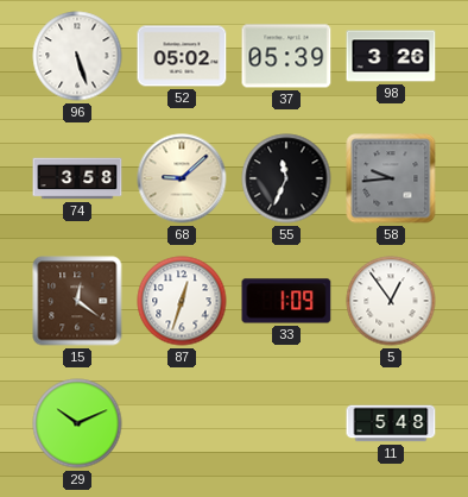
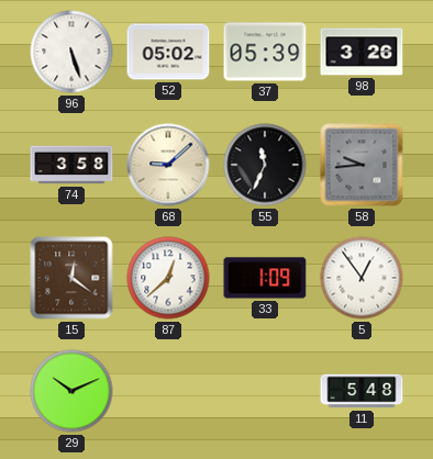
87: 12:33 -> 12:38 (168, 278)
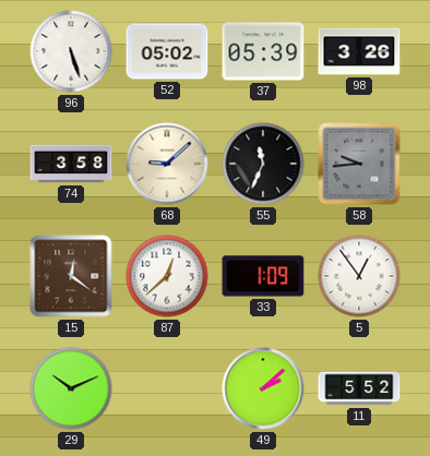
49: none -> 2:08 (263, 388)
11: 5:48 -> 5:52 (359, 388)
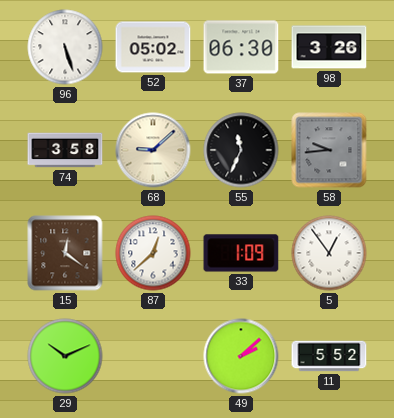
37: 05:39 -> 06:30 (241, 47)
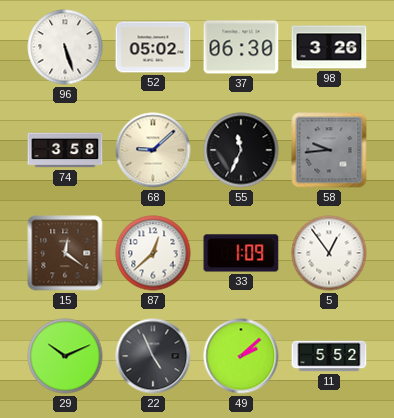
22: none -> 4:56 (153, 356)
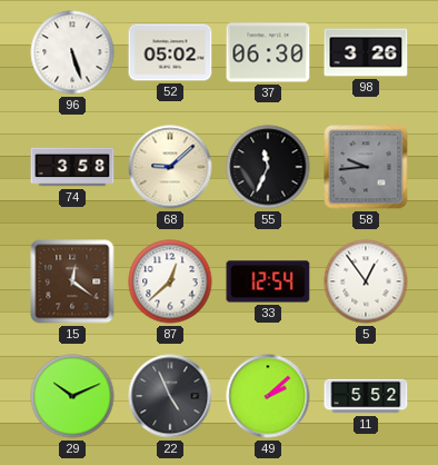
33: 1:09 -> 12:54 (268, 281)
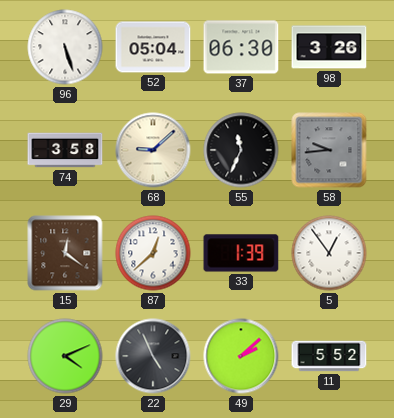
52: 05:02 -> 05:04 (153, 47)
33: 12:54 -> 1:39 (241, 253)
29: 10:11 -> 4:11 (65, 356)
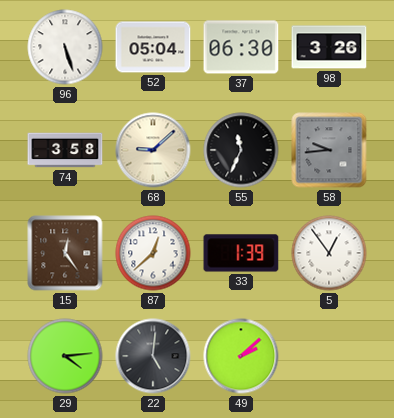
15: 12:21 -> 12:24 (65, 253)
29: 4:11 -> 4:14 (65, 356)
22: 4:56 -> 5:01 (153, 356)
11: 5:52 -> none (329, 356)
